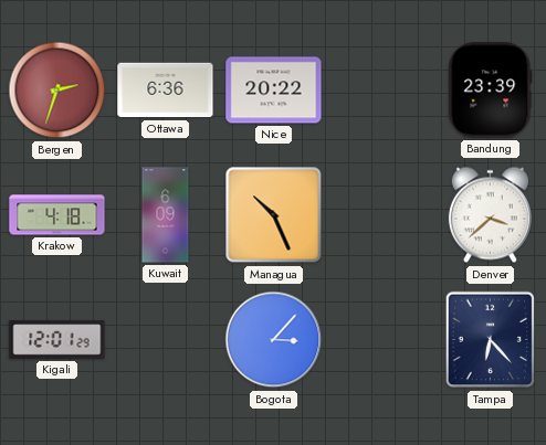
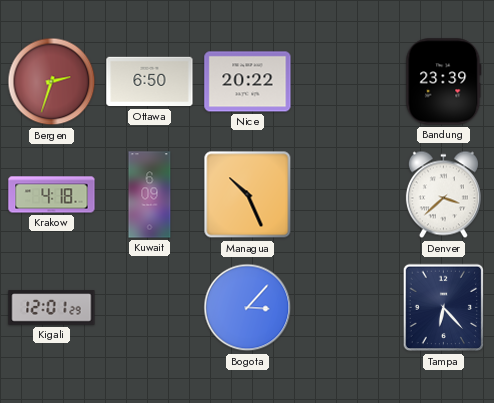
Ottawa: 6:36 -> 6:50 (150, 82)
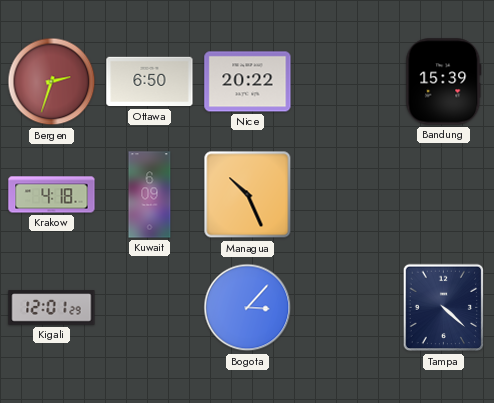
Bandung: 23:39 -> 15:39 (444, 82)
Denver: 3:38 -> none (443, 195)
Tampa: 6:23 -> 4:22 (444, 308)
